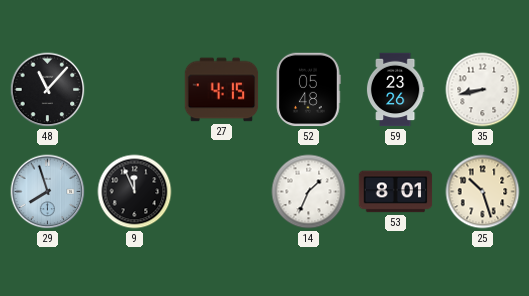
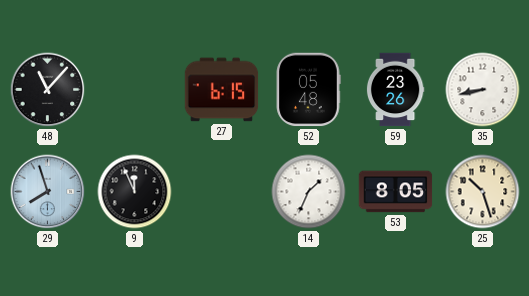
27: 4:15 -> 6:15 (222, 90)
53: 8:01 -> 8:05 (396, 192)
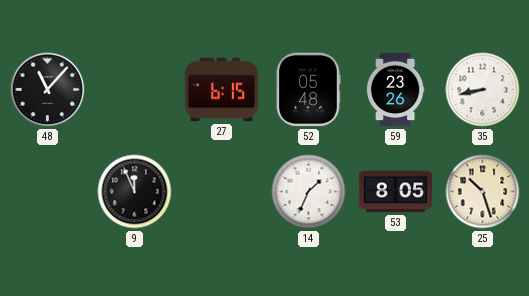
29: 7:57 -> none (48, 192)
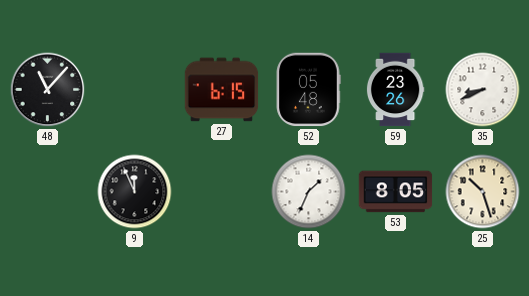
35: 8:43 -> 8:41 (483, 90)
